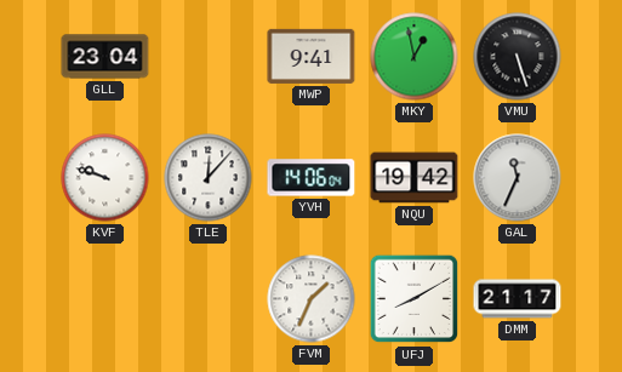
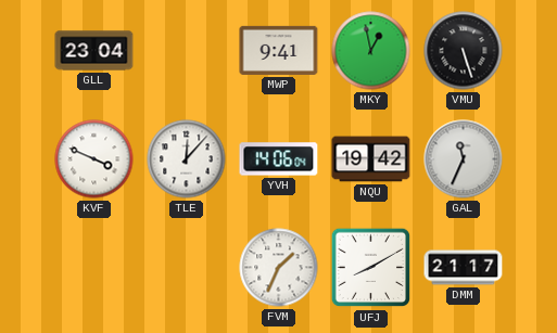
KVF: 9:48 -> 3:49 (94, 159)
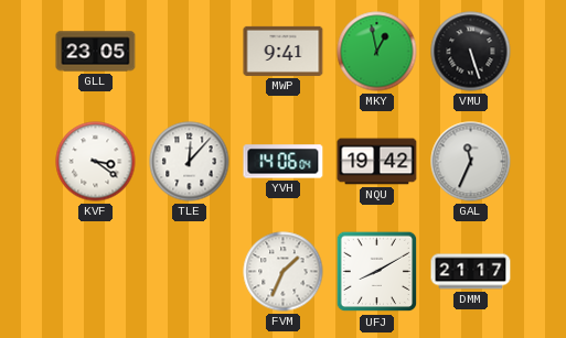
GLL: 23:04 -> 23:05 (96, 52)
KVF: 3:49 -> 3:21 (96, 162)
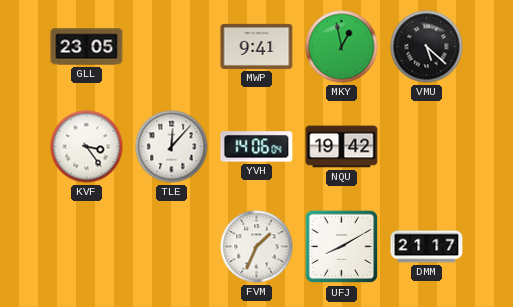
VMU: 5:27 -> 5:22 (427, 47)
KVF: 3:21 -> 3:24 (87, 147)
GAL: 11:34 -> none (471, 162)
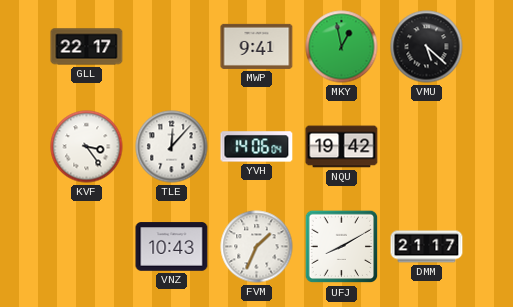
GLL: 23:05 -> 22:17 (87, 47)
VNZ: none -> 10:43 (172, 247)
